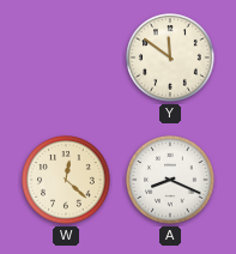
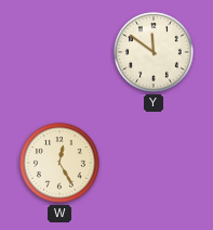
W: 12:22 -> 12:25 (59, 163)
A: 8:19 -> none (170, 180)
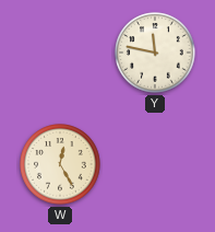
Y: 11:51 -> 11:47 (155, 53)
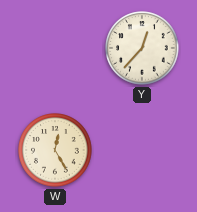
Y: 11:47 -> 12:37 (142, 48)
